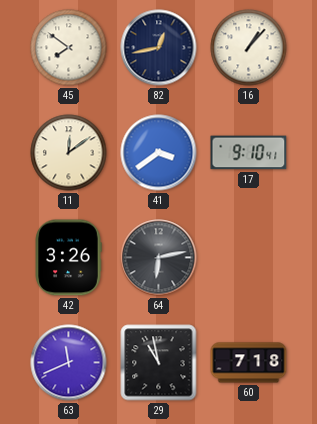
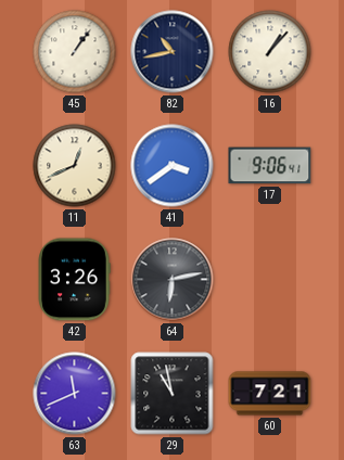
45: 7:51 -> 1:06 (75, 52)
82: 12:43 -> 10:43 (173, 52)
11: 12:09 -> 12:41 (75, 166)
17: 9:10 -> 9:06 (270, 166)
60: 7:18 -> 7:21 (270, 394)
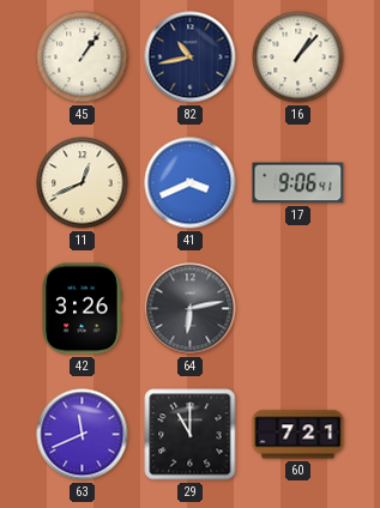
41: 3:39 -> 3:41 (191, 183)
29: 10:58 -> 11:00 (191, 435)
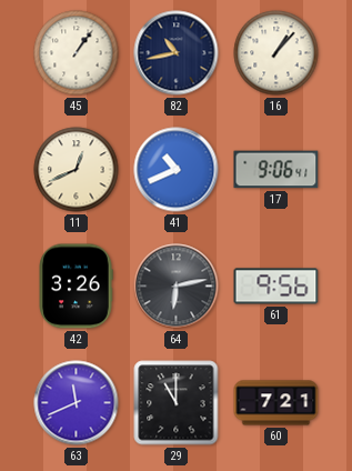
41: 3:41 -> 10:41 (177, 170)
61: none -> 9:56 (276, 287)
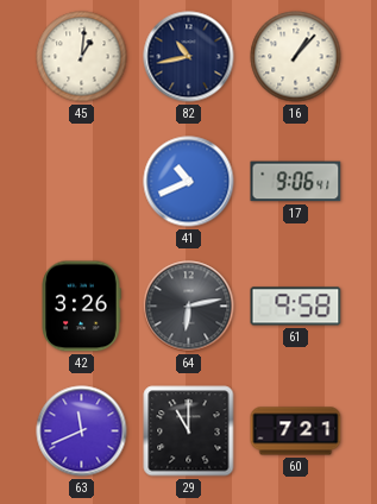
45: 1:06 -> 1:01 (82, 57)
11: 12:41 -> none (77, 170)
61: 9:56 -> 9:58 (296, 307)
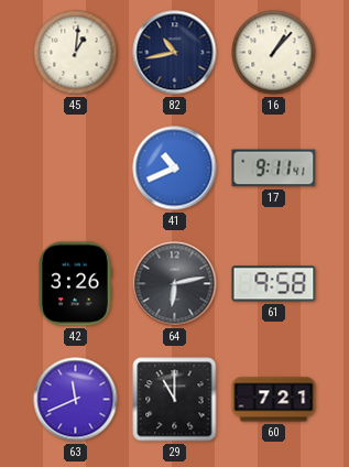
17: 9:06 -> 9:11 (274, 169)
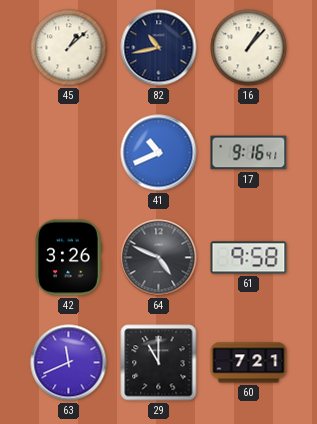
45: 1:01 -> 1:08 (69, 48)
17: 9:11 -> 9:16 (249, 153)
64: 6:13 -> 4:49 (159, 258)
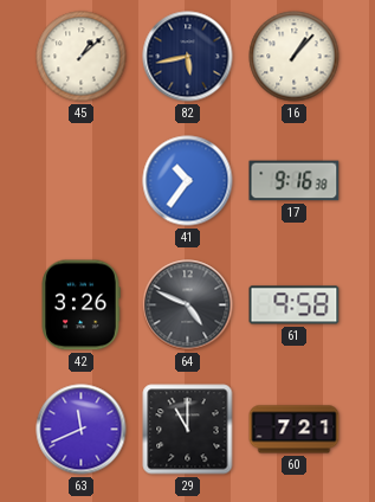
82: 10:43 -> 5:43 (188, 57)
41: 10:41 -> 10:36 (188, 181)
17: 9:16:41 -> 9:16:38 (295, 181)
